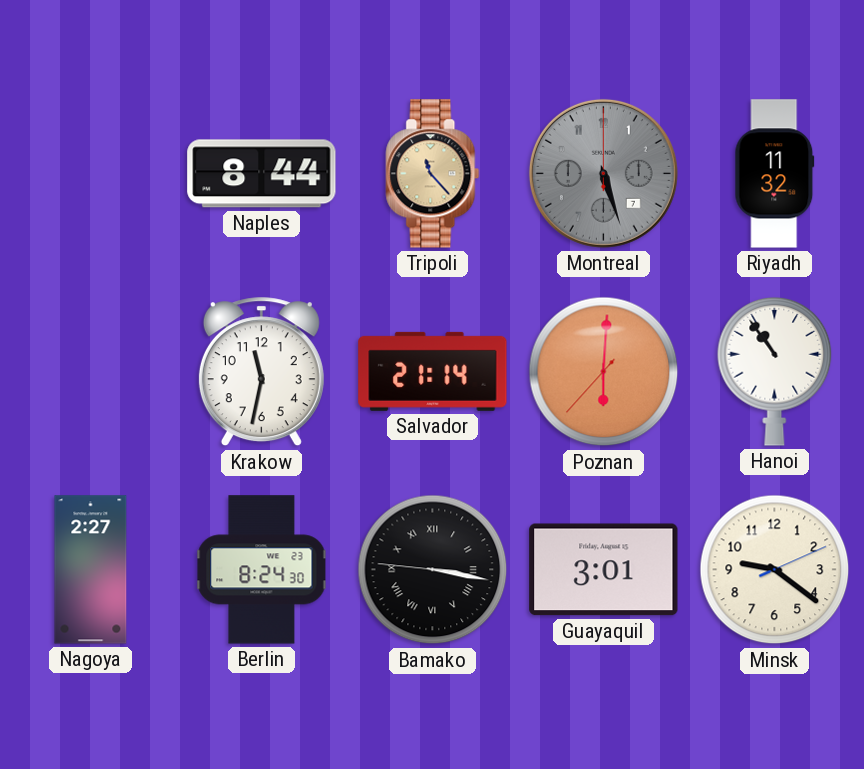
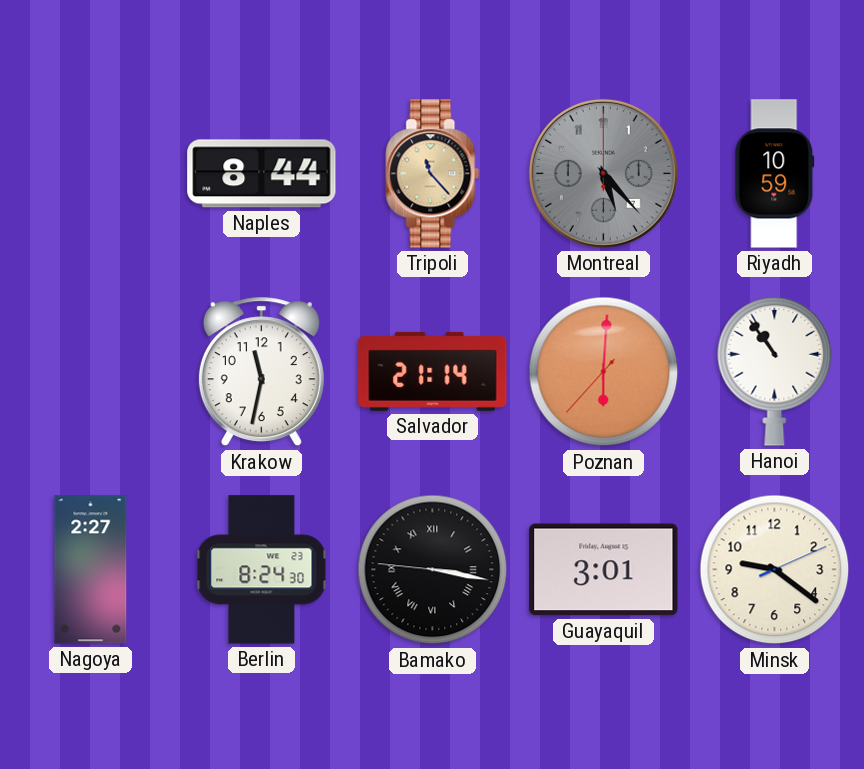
Montreal: 5:27 -> 5:23 (603, 173)
Riyadh: 11:32 -> 10:59 (775, 174)
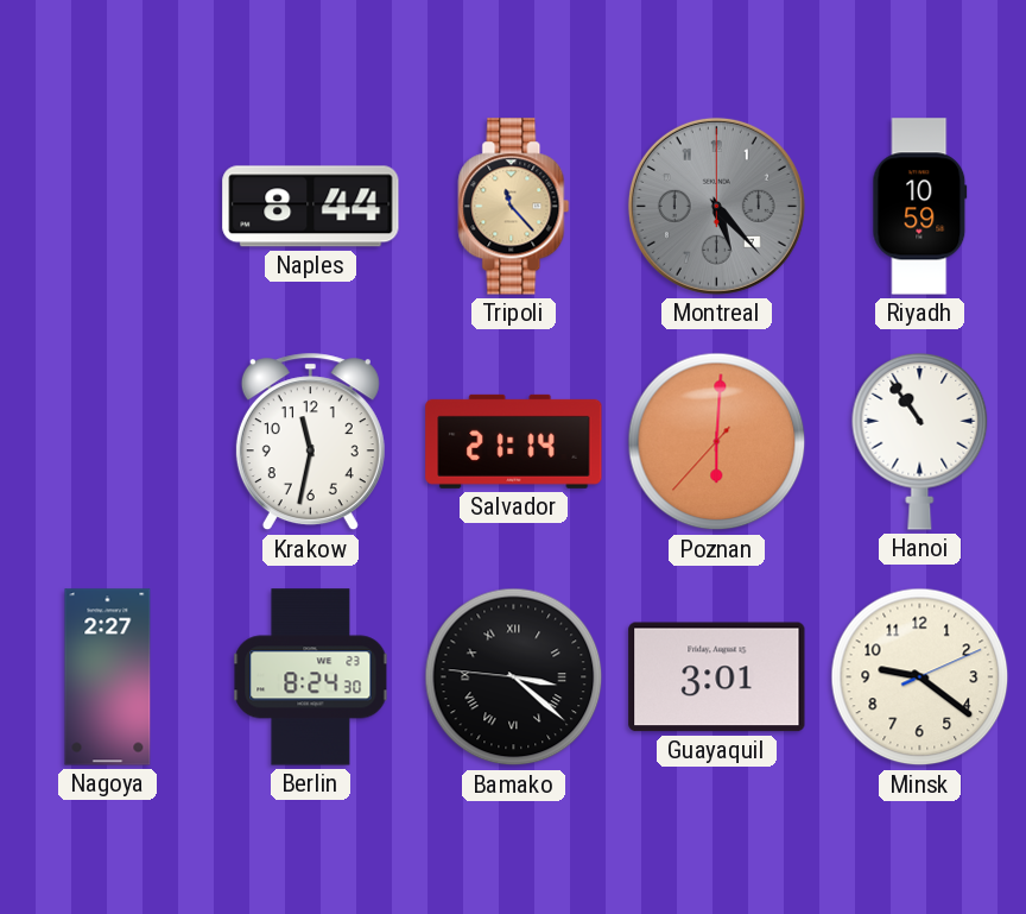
Bamako: 3:16 -> 3:21 (514, 677)
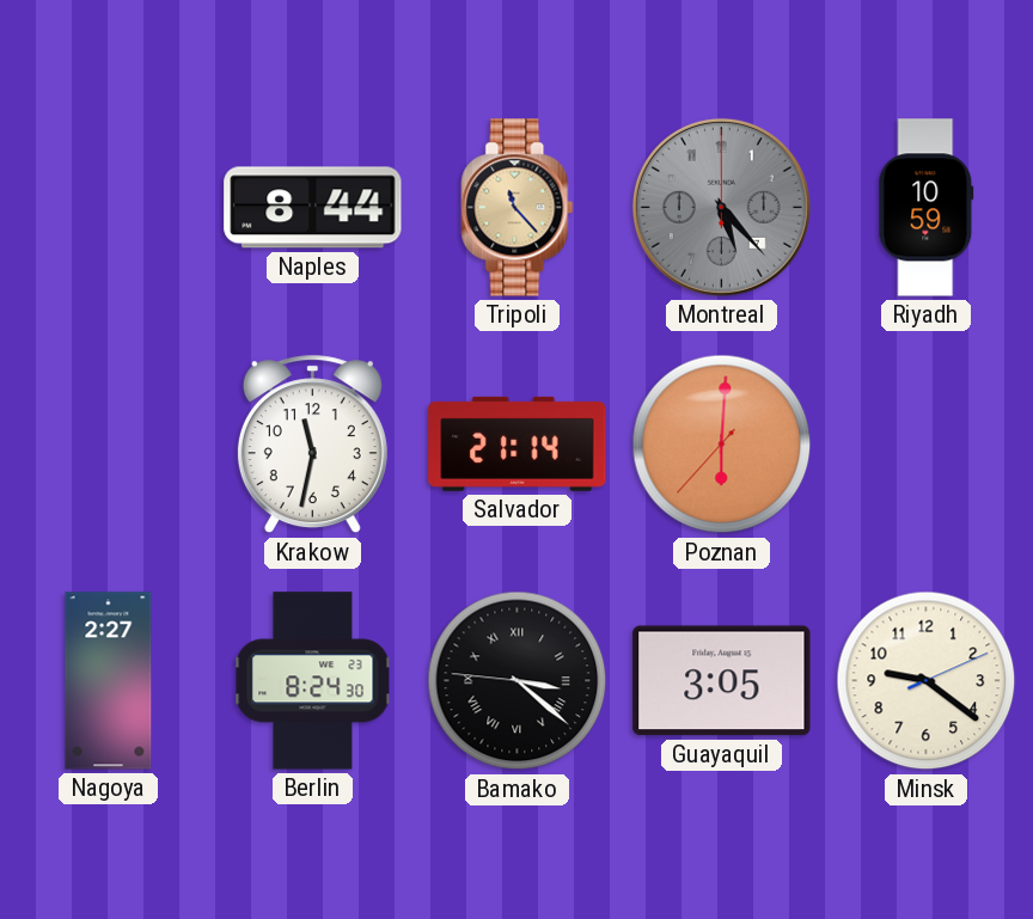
Hanoi: 10:54 -> none (920, 441)
Guayaquil: 3:01 -> 3:05 (722, 681)
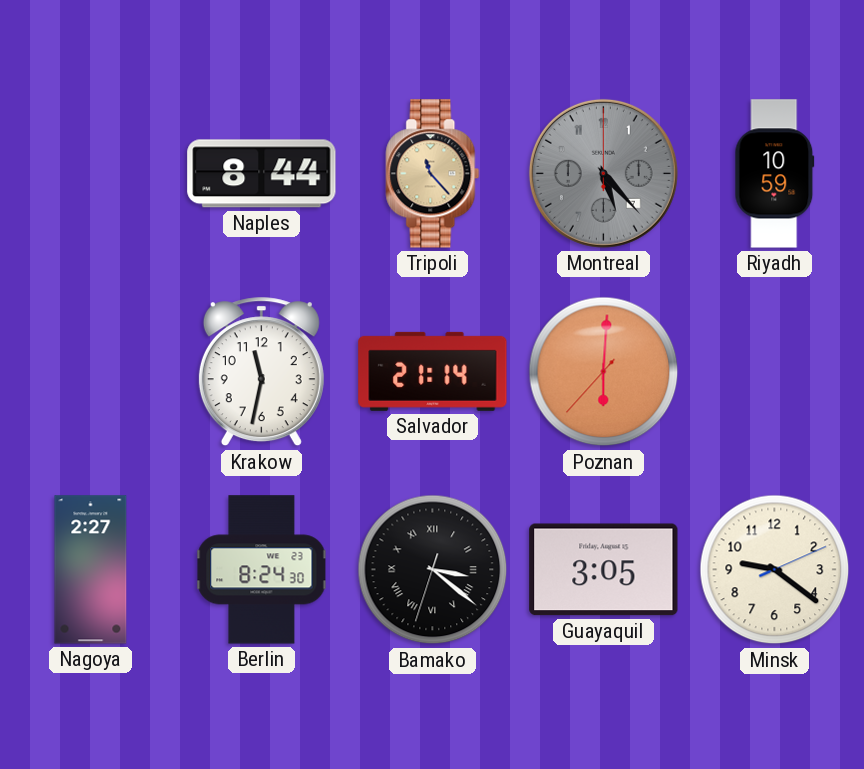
Bamako: 3:21:46 -> 3:21:33 (433, 570)
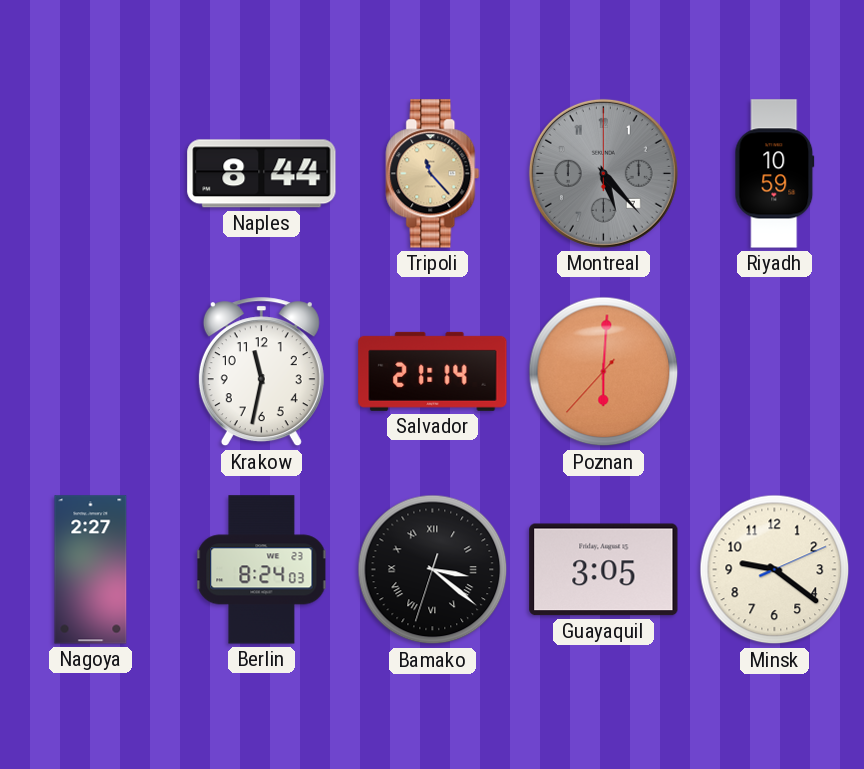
Berlin: 8:24:30 -> 8:24:03 (262, 570)
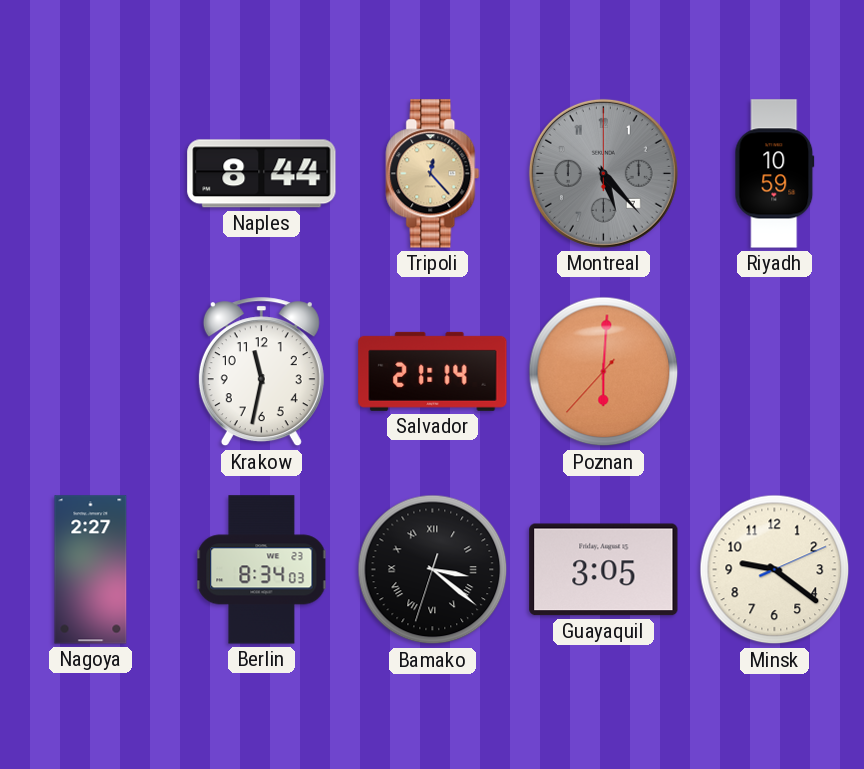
Tripoli: 11:23 -> 12:23 (433, 174)
Berlin: 8:24 -> 8:34 (262, 570)
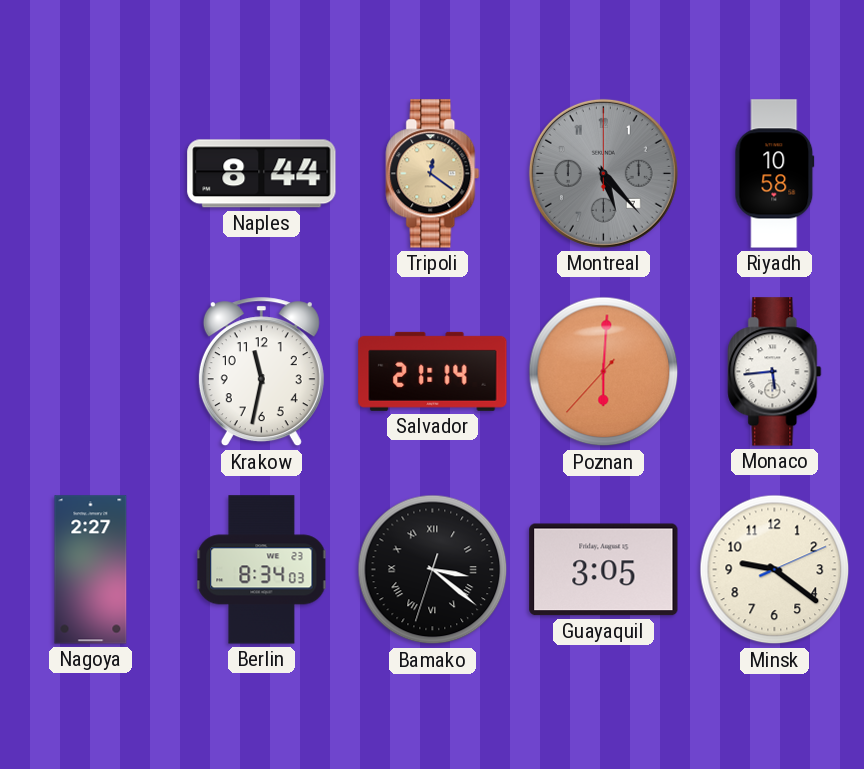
Tripoli: 12:23 -> 12:21 (433, 174)
Riyadh: 10:59 -> 10:58 (775, 174)
Monaco: none -> 5:44 (775, 372)
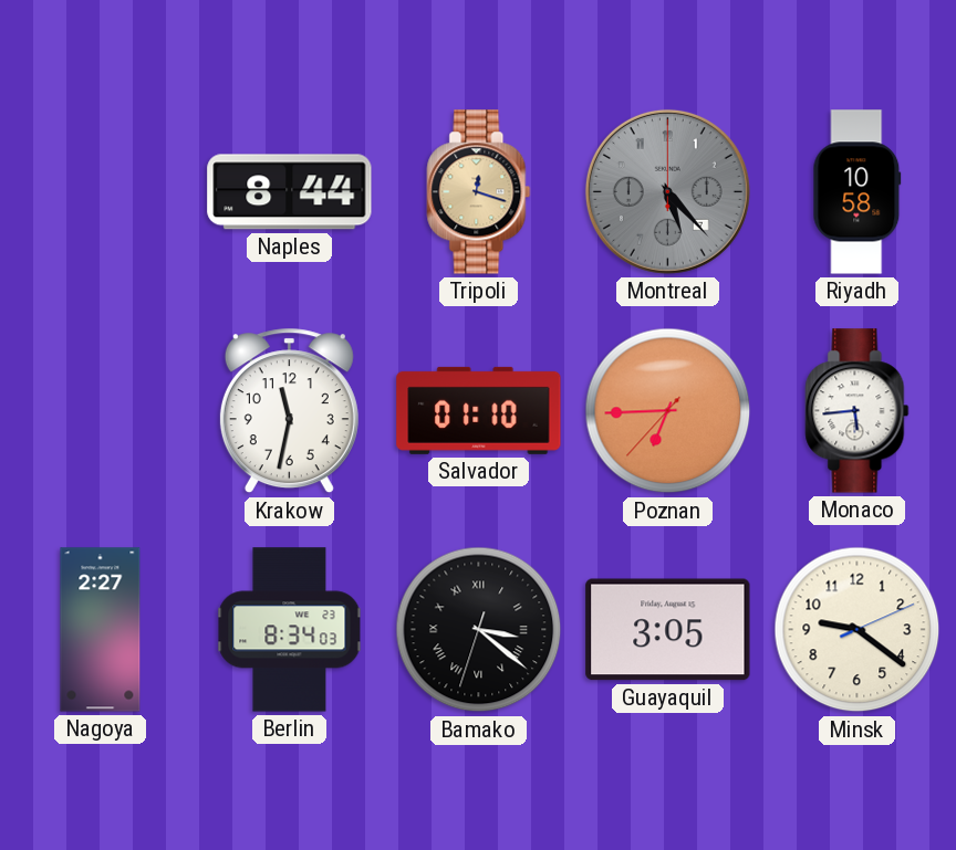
Tripoli: 12:21 -> 12:18 (479, 192)
Salvador: 21:14 -> 01:10 (479, 410)
Poznan: 6:00 -> 6:44 (668, 411)
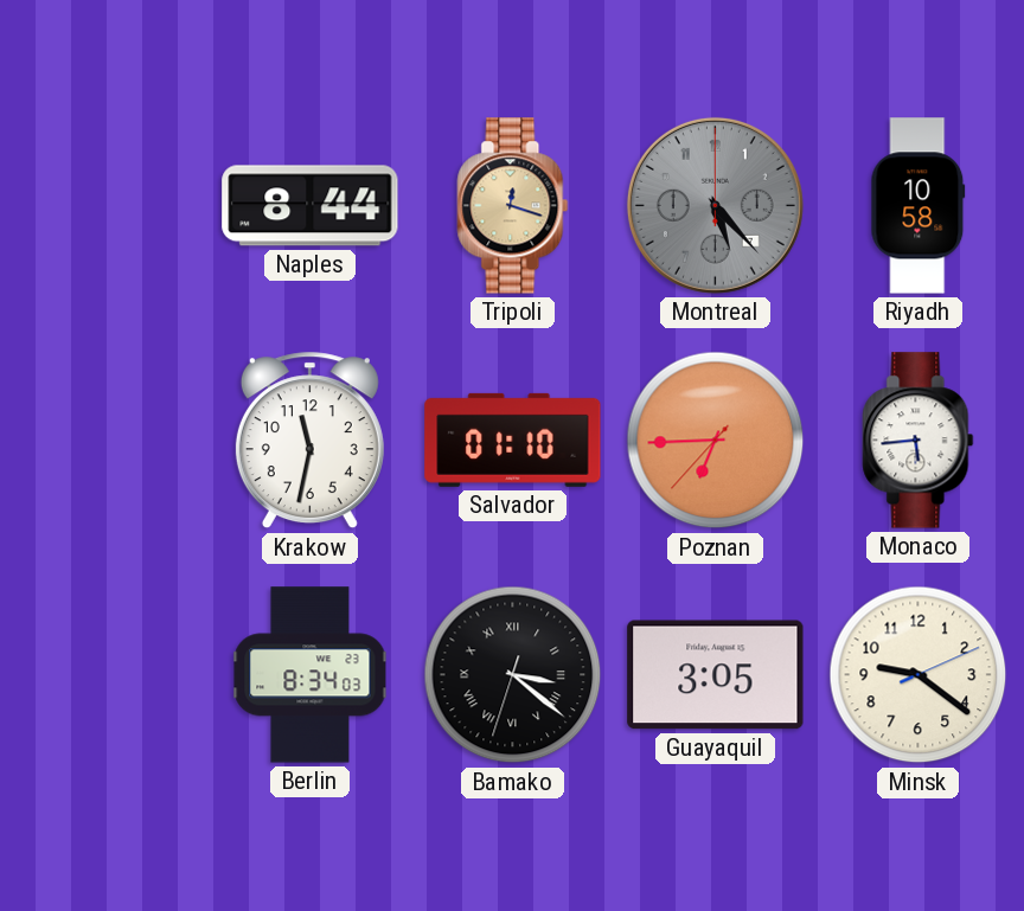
Nagoya: 2:27 -> none (101, 630)
